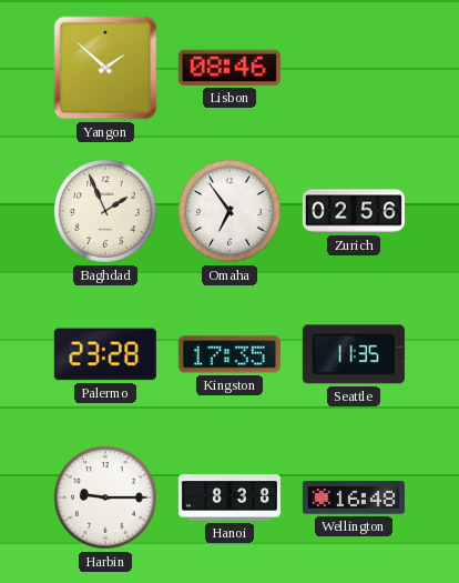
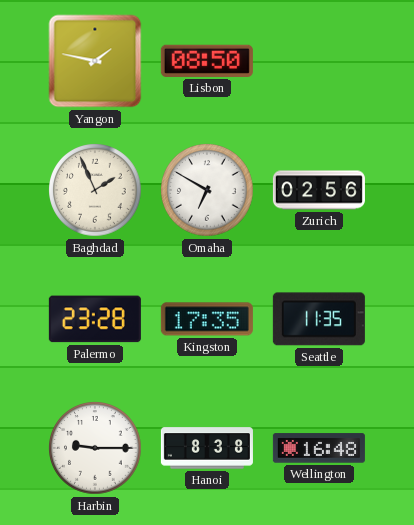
Yangon: 1:52 -> 1:47 (95, 61)
Lisbon: 08:46 -> 08:50 (207, 61)
Omaha: 6:54 -> 6:50 (207, 190)
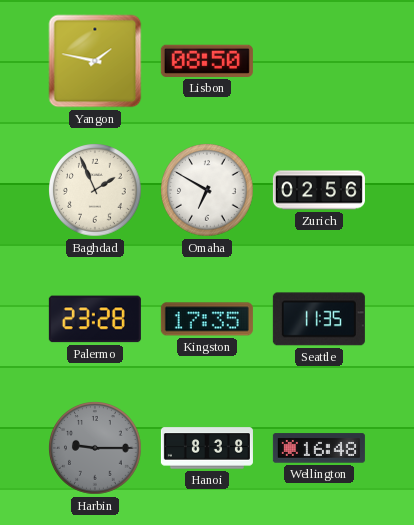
Harbin dial: white -> grey (95, 448)
